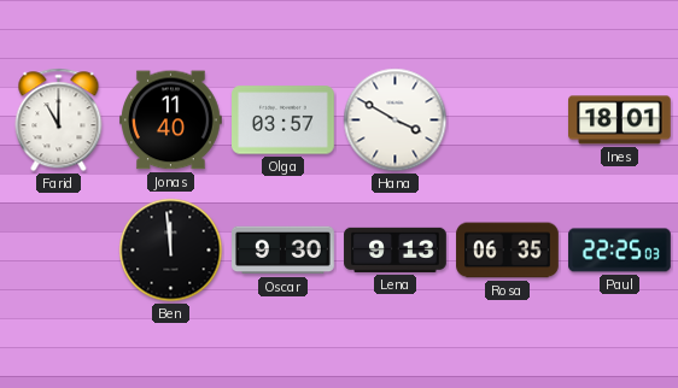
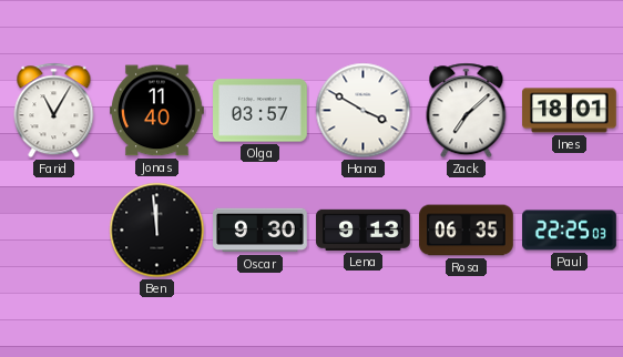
Farid: 11:00 -> 11:05 (54, 111)
Zack: none -> 7:08 (467, 111)
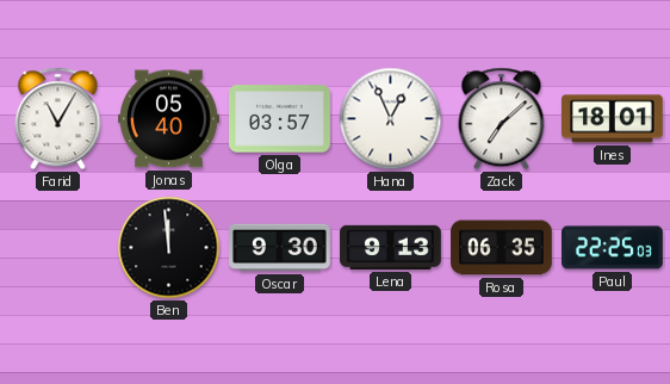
Jonas: 11:40 -> 05:40 (169, 119)
Hana: 3:50 -> 12:56 (391, 119)
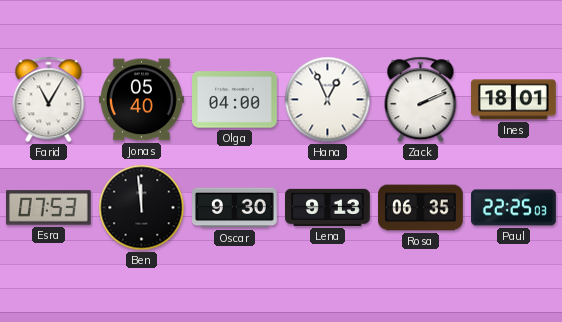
Olga: 03:57 -> 04:00 (235, 100)
Zack: 7:08 -> 2:11 (421, 100)
Esra: none -> 07:53 (49, 208)
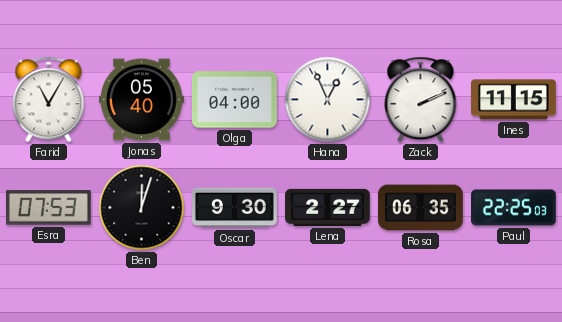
Ines: 18:01 -> 11:15 (514, 100)
Ben: 11:59 -> 12:03 (142, 208)
Lena: 9:13 -> 2:27 (328, 207)
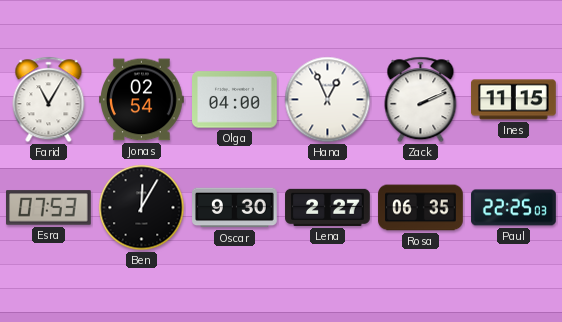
Jonas: 05:40 -> 02:54 (142, 100)
Ben: 12:03 -> 12:05 (142, 208)
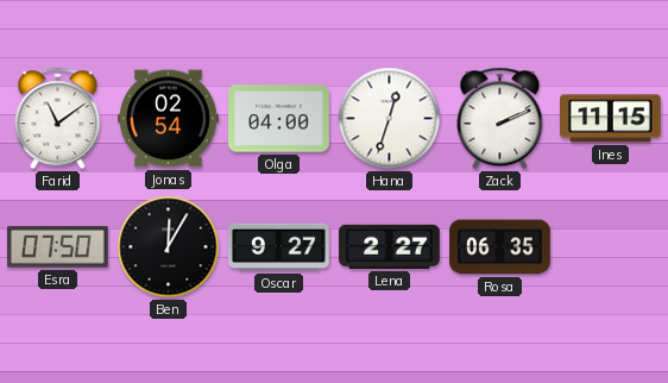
Farid: 11:05 -> 11:09 (58, 119)
Hana: 12:56 -> 12:33 (390, 119)
Esra: 07:53 -> 07:50 (58, 247)
Oscar: 9:30 -> 9:27 (279, 247)
Paul: 22:25 -> none (514, 208)
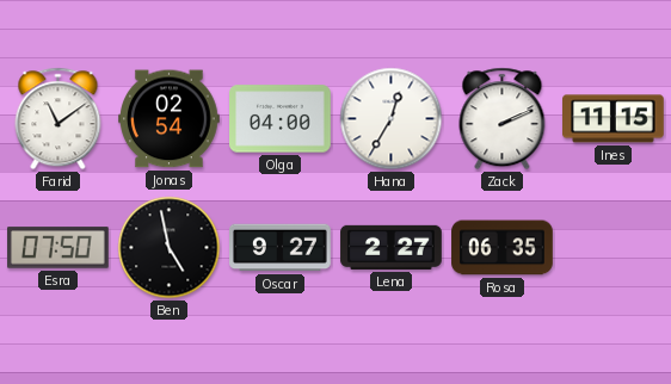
Hana: 12:33 -> 12:35 (392, 119)
Ben: 12:05 -> 4:58 (170, 248)
